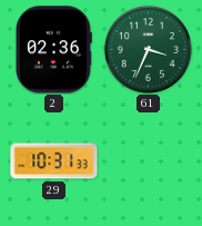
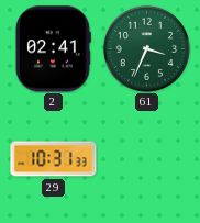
2: 02:36 -> 02:41 (53, 49)
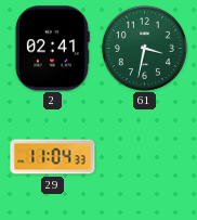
61: 3:34 -> 3:32 (144, 48)
29: 10:31 -> 11:04 (53, 157)
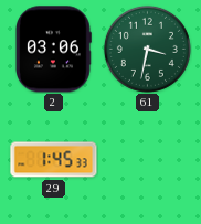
2: 02:41 -> 03:06 (53, 50)
29: 11:04 -> 1:45 (54, 160)
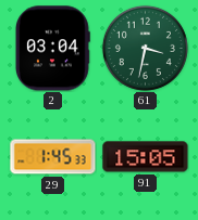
2: 03:06 -> 03:04 (52, 49)
91: none -> 15:05 (146, 157)
